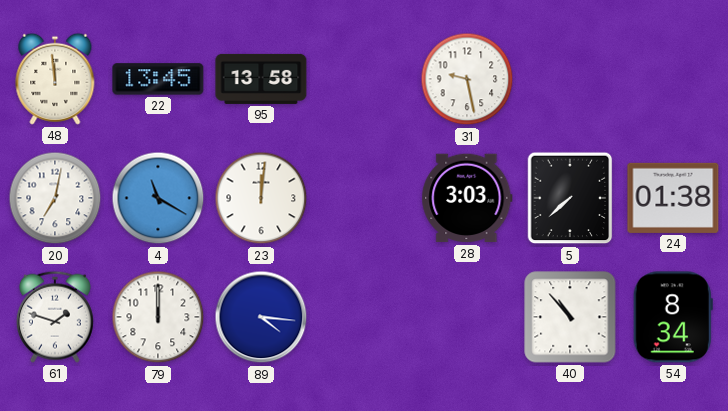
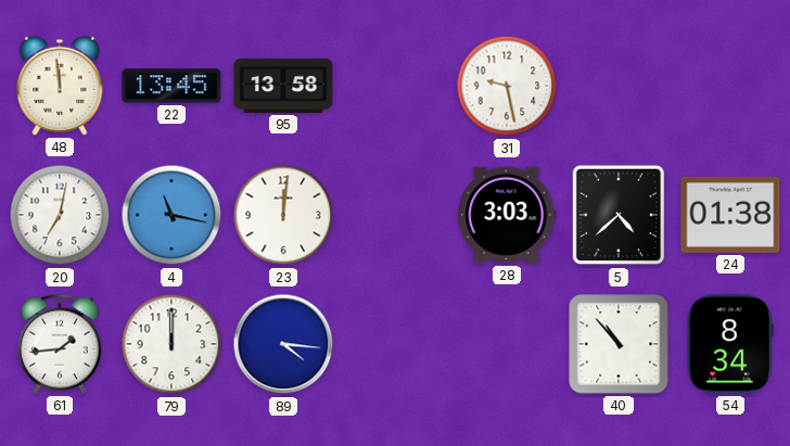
4: 11:20 -> 11:17 (171, 215)
5: 7:38 -> 4:38 (619, 215)
61: 1:48 -> 1:44 (60, 344)
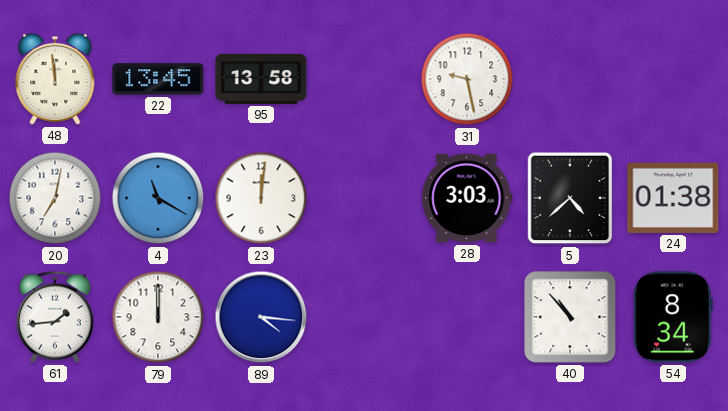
4: 11:17 -> 11:20 (158, 198)
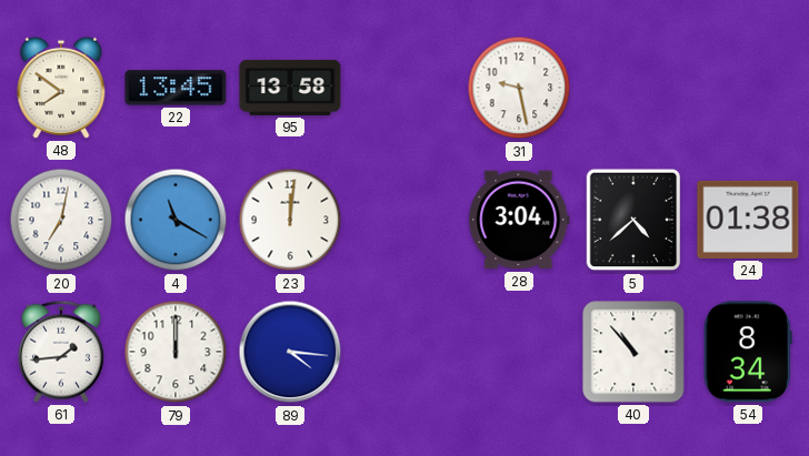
48: 11:59 -> 7:51 (61, 88)
28: 3:03 -> 3:04 (519, 220)
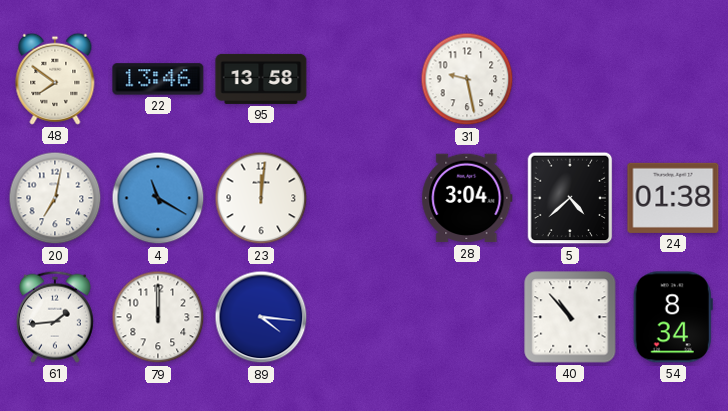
22: 13:45 -> 13:46 (158, 79)
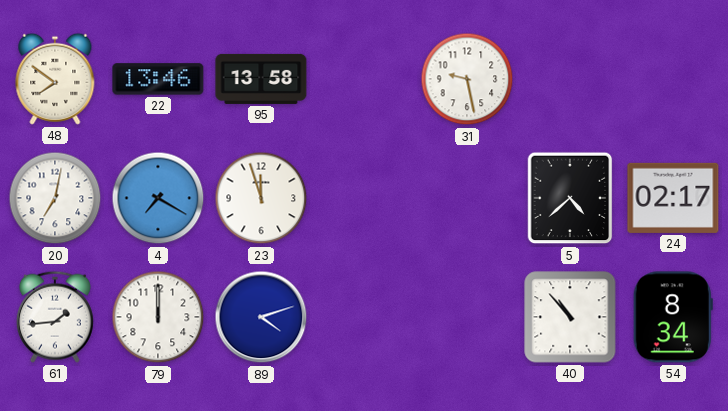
4: 11:20 -> 7:20 (158, 198)
23: 12:01 -> 11:57 (261, 198)
28: 3:04 -> none (467, 198)
24: 01:38 -> 02:17 (673, 198)
89: 4:16 -> 4:12 (261, 317)
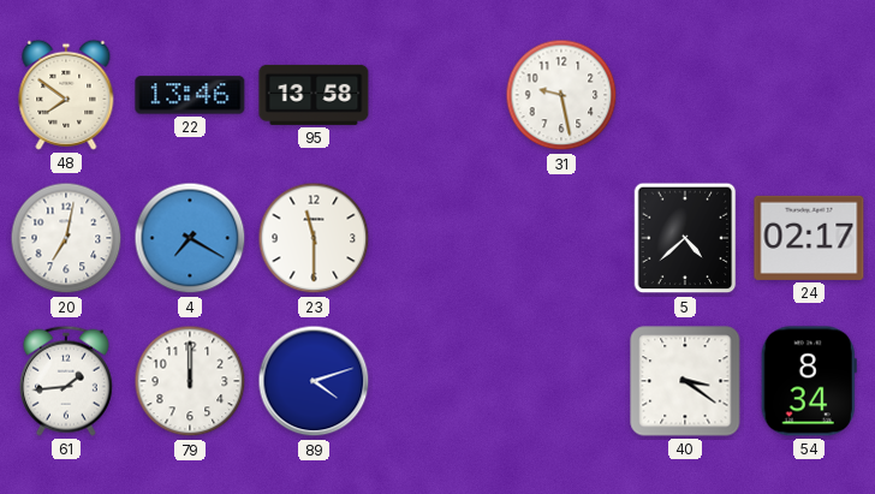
23: 11:57 -> 11:30 (314, 238)
40: 10:53 -> 3:21 (685, 381)
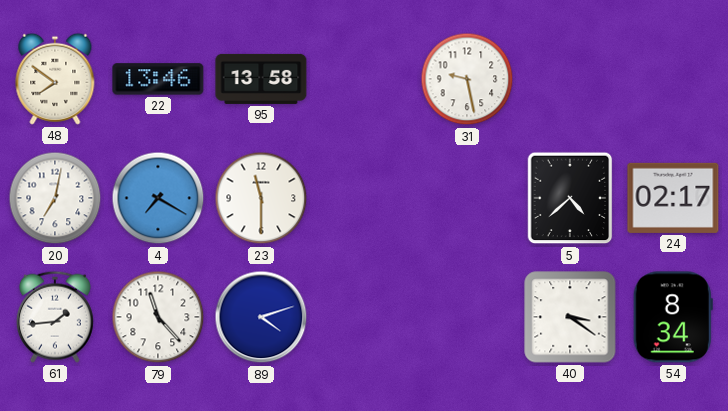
79: 12:00 -> 11:23 (158, 317)
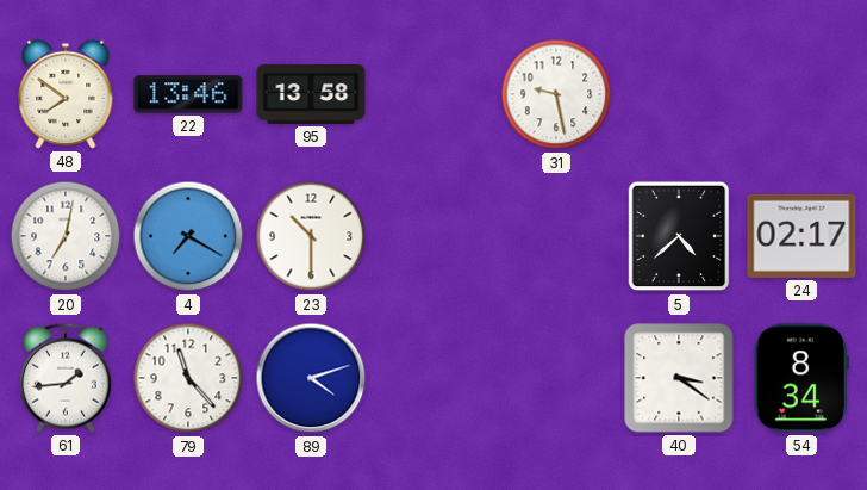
23: 11:30 -> 10:30 (311, 236)
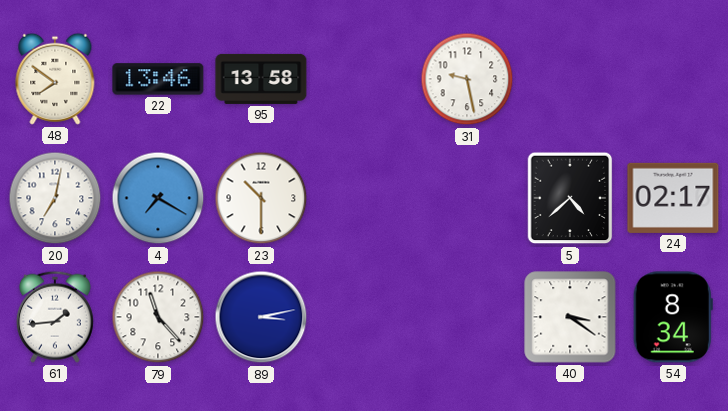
89: 4:12 -> 3:13 (261, 317)
